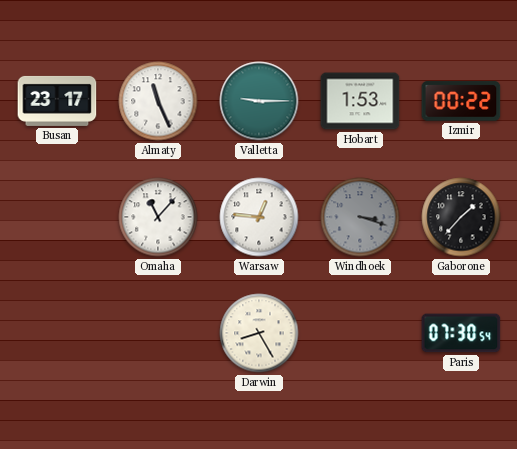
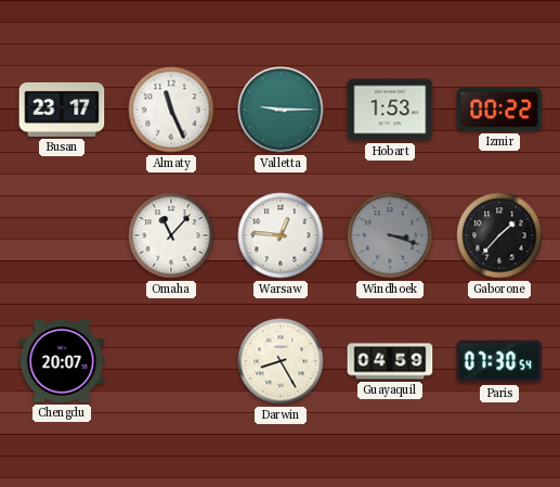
Chengdu: none -> 20:07 (62, 361)
Guayaquil: none -> 04:59 (390, 361)
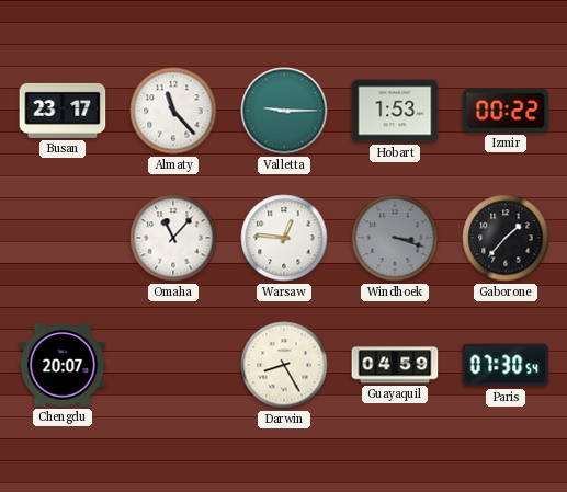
Almaty: 11:26 -> 11:23 (173, 111)
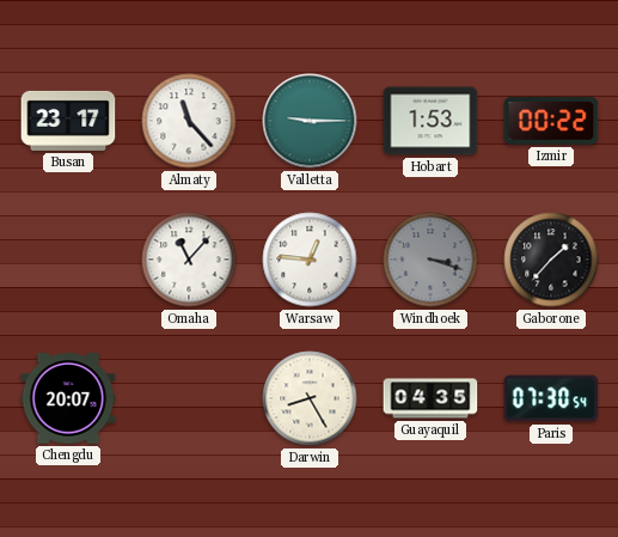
Guayaquil: 04:59 -> 04:35 (430, 398)
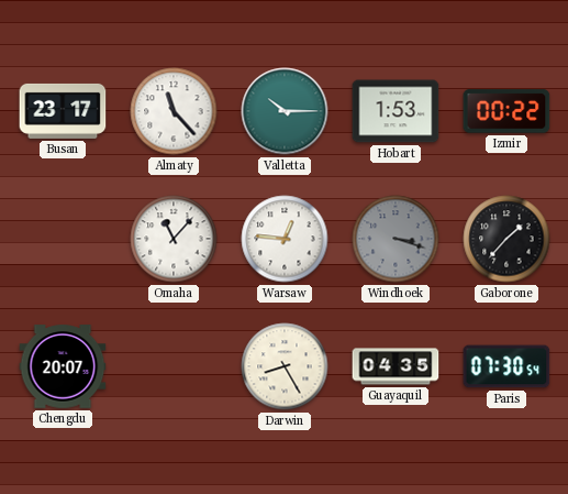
Valletta: 9:15 -> 10:15 (285, 111)
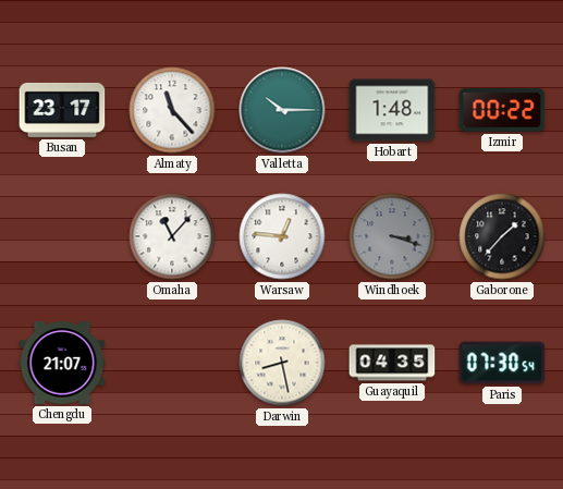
Hobart: 1:53 -> 1:48 (392, 110)
Chengdu: 20:07 -> 21:07 (62, 363)
Darwin: 8:25 -> 8:28 (282, 363)
